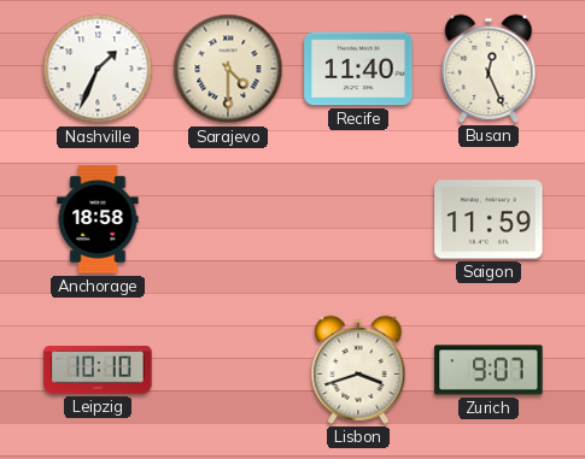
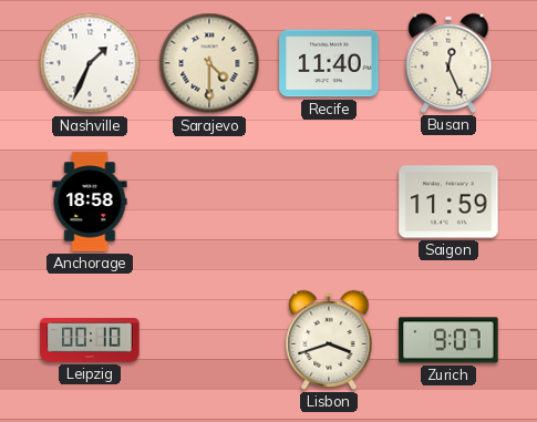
Leipzig: 10:10 -> 00:10 (90, 340)
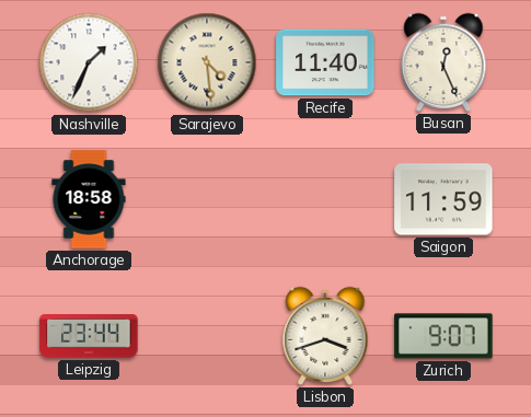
Sarajevo: 4:30 -> 4:29 (207, 62)
Leipzig: 00:10 -> 23:44 (89, 336)
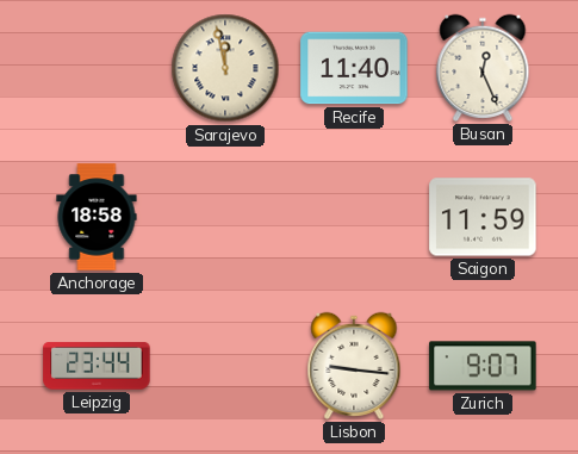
Nashville: 1:34 -> none (89, 62)
Sarajevo: 4:29 -> 11:58 (225, 68)
Lisbon: 3:42 -> 9:16 (354, 366)
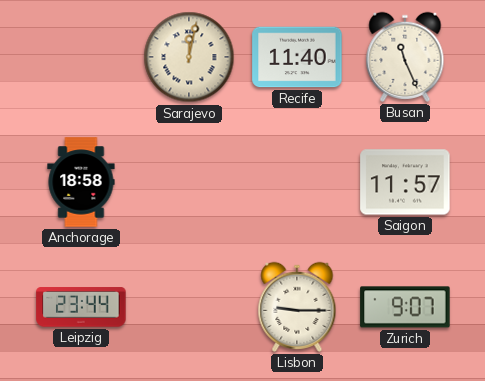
Sarajevo: 11:58 -> 12:02 (189, 57)
Busan: 12:26 -> 11:26 (405, 57)
Saigon: 11:59 -> 11:57 (405, 182)
Lisbon: 9:16 -> 9:15 (297, 307)
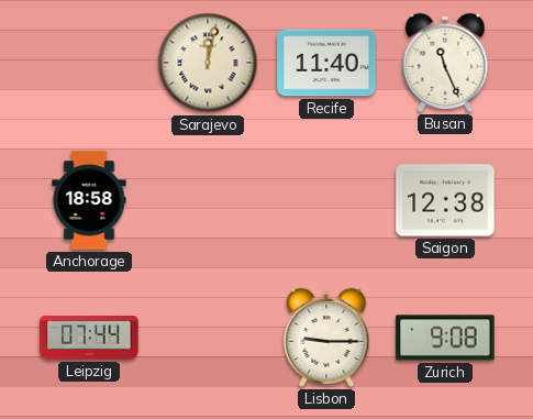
Saigon: 11:57 -> 12:38 (445, 200)
Leipzig: 23:44 -> 07:44 (89, 338)
Zurich: 9:07 -> 9:08 (445, 338)
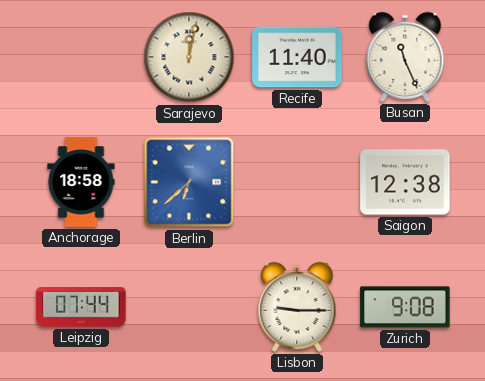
Berlin: none -> 6:38 (189, 182)
